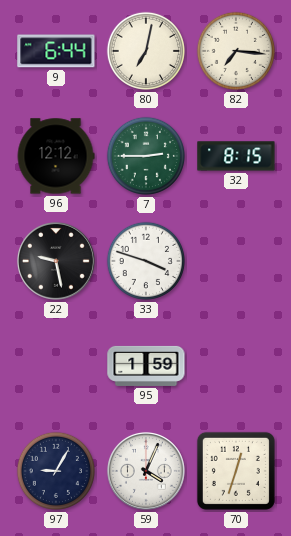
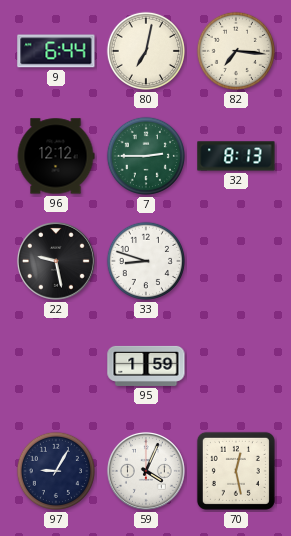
32: 8:15 -> 8:13 (236, 156)
33: 3:48 -> 8:48 (146, 261)
70: 12:33 -> 12:28 (236, 471)
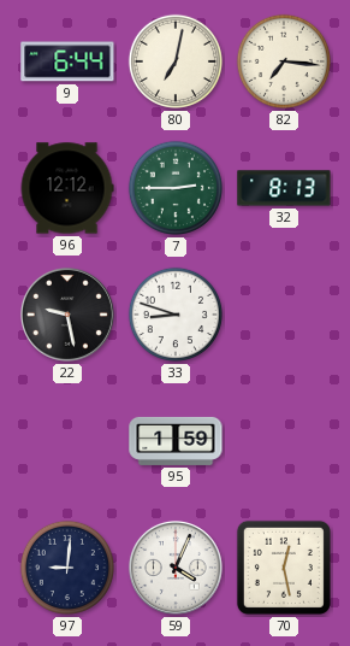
97: 9:05 -> 9:01 (67, 568)
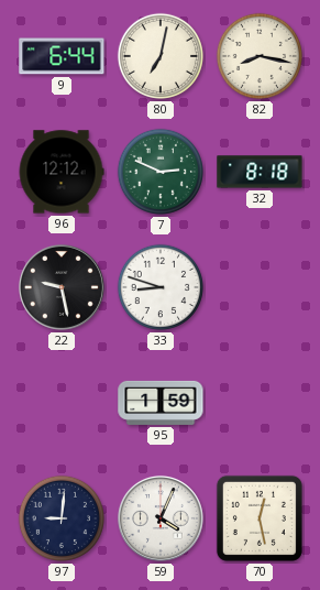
82: 7:16 -> 8:17 (260, 56)
7: 2:45 -> 2:49 (161, 172)
32: 8:13 -> 8:18 (260, 172)
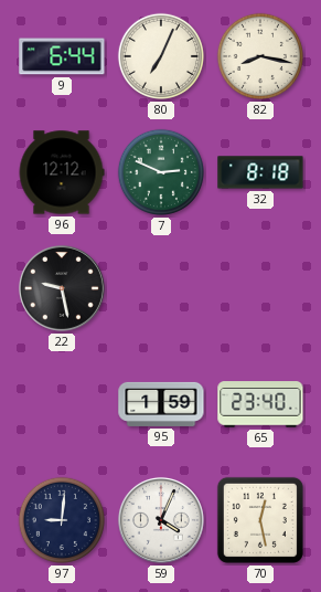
80: 7:02 -> 7:04 (161, 56)
33: 8:48 -> none (161, 287)
65: none -> 23:40 (260, 404)
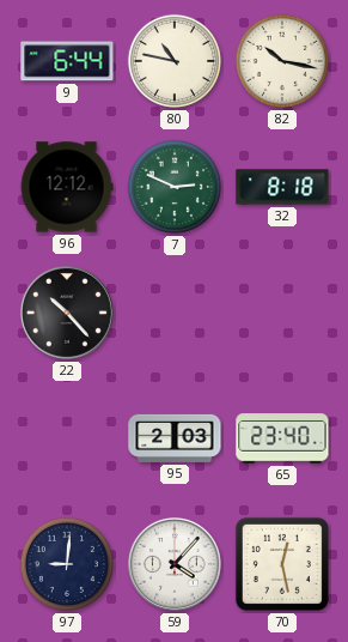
80: 7:04 -> 10:47 (175, 61)
82: 8:17 -> 10:17 (282, 61)
22: 9:28 -> 10:23 (67, 313)
95: 1:59 -> 2:03 (175, 438)
59: 4:04 -> 4:07 (175, 564)
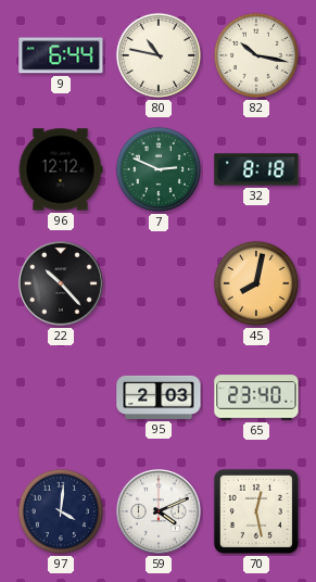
45: none -> 8:02 (256, 283)
97: 9:01 -> 4:01 (61, 511)
59: 4:07 -> 4:11 (159, 511)
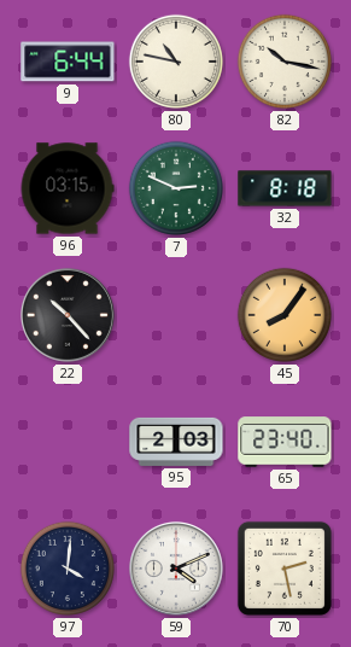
96: 12:12 -> 03:15 (68, 188)
45: 8:02 -> 8:06 (285, 315)
70: 12:28 -> 2:28 (285, 569)
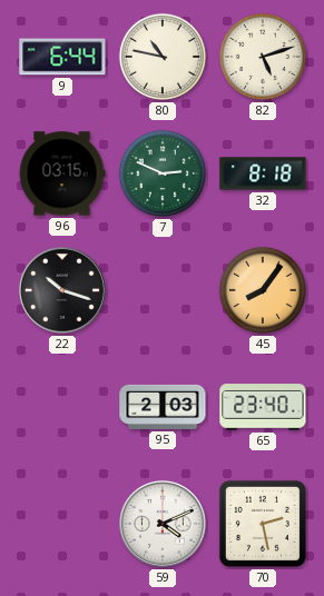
82: 10:17 -> 5:12 (263, 57)
22: 10:23 -> 10:18 (62, 290)
97: 4:01 -> none (68, 569)
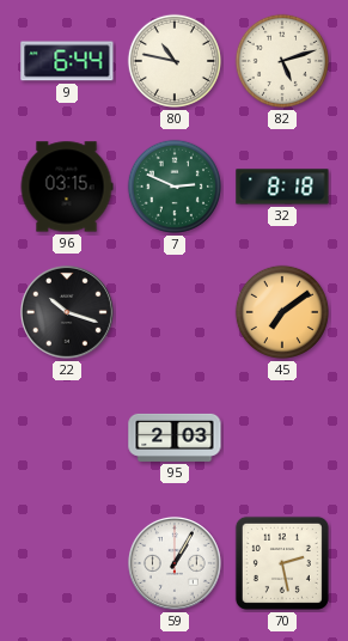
45: 8:06 -> 7:09 (282, 312)
65: 23:40 -> none (263, 407)
59: 4:11 -> 1:05 (175, 563)
